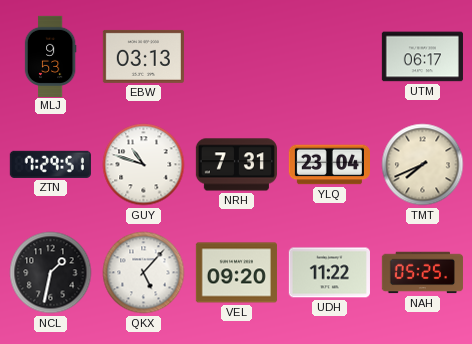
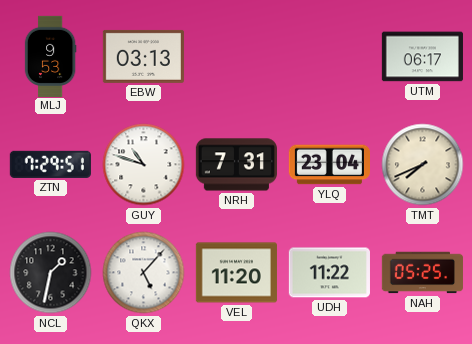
VEL: 09:20 -> 11:20 (236, 273)
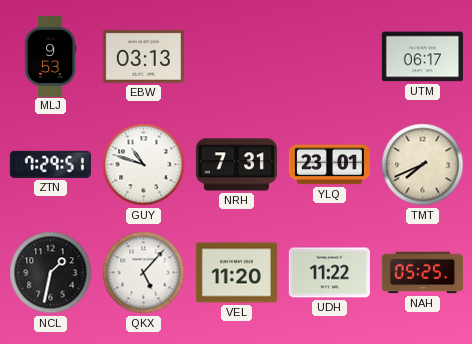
YLQ: 23:04 -> 23:01 (329, 165)
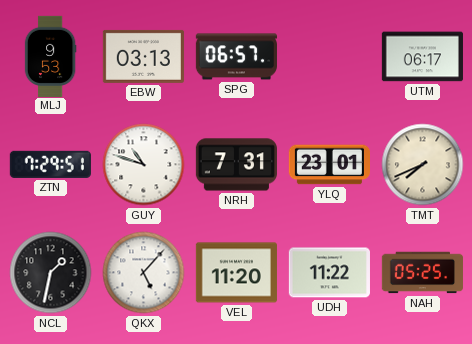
SPG: none -> 06:57 (236, 57)
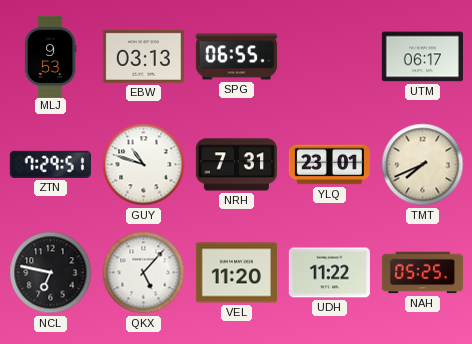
SPG: 06:57 -> 06:55 (236, 57)
NCL: 1:32 -> 6:47 (51, 273)
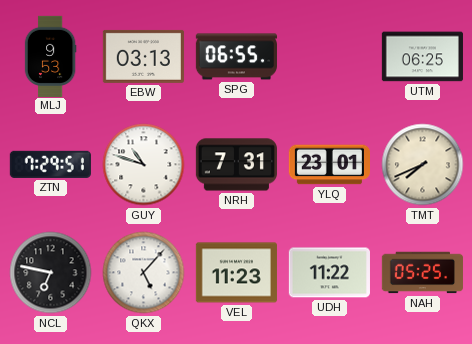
UTM: 06:17 -> 06:25 (422, 57)
VEL: 11:20 -> 11:23 (236, 273)
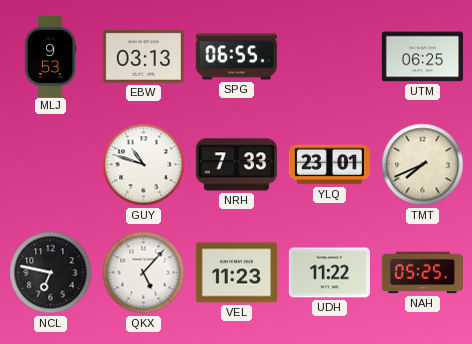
ZTN: 7:29 -> none (50, 164)
NRH: 7:31 -> 7:33 (236, 165)
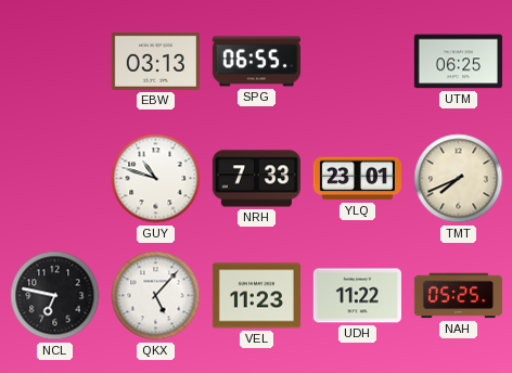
MLJ: 9:53 -> none (50, 56)
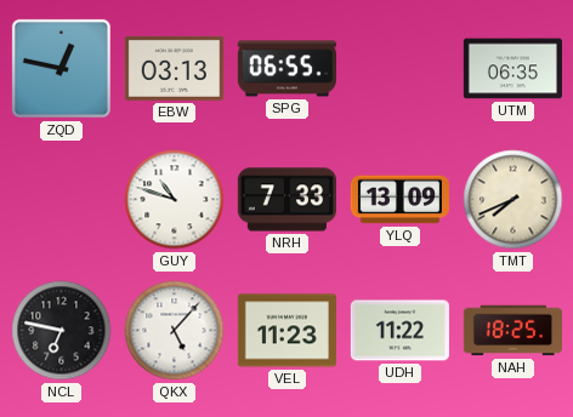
ZQD: none -> 12:47 (61, 68)
UTM: 06:25 -> 06:35 (512, 69)
YLQ: 23:01 -> 13:09 (399, 200)
NAH: 05:25 -> 18:25 (512, 331)
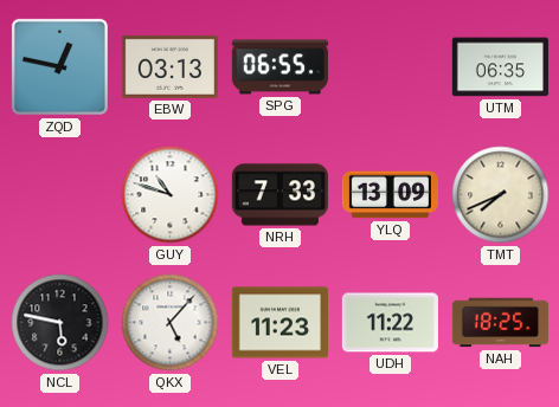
NCL: 6:47 -> 5:47 (60, 323)
